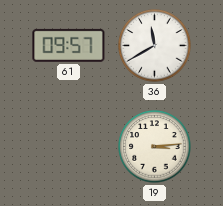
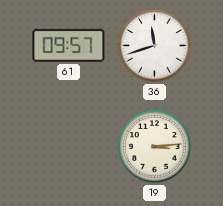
36: 11:40 -> 11:42 (155, 46)
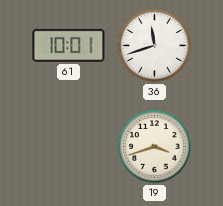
61: 09:57 -> 10:01 (69, 45)
19: 3:14 -> 3:42 (155, 147)
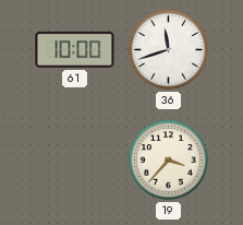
61: 10:01 -> 10:00 (75, 49)
19: 3:42 -> 3:37 (169, 161)
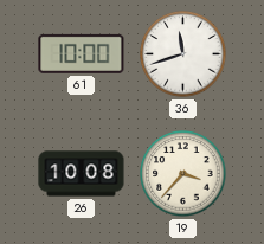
26: none -> 10:08 (82, 174)
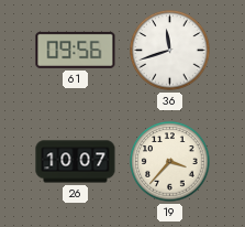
61: 10:00 -> 09:56 (76, 50)
26: 10:08 -> 10:07 (76, 162)
